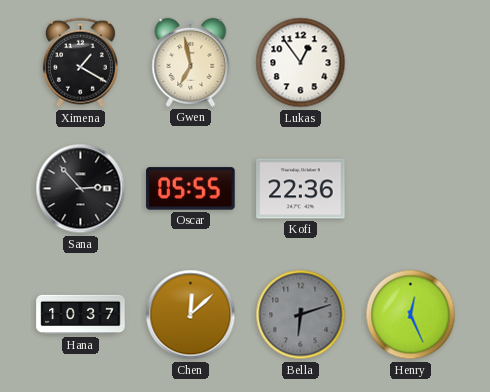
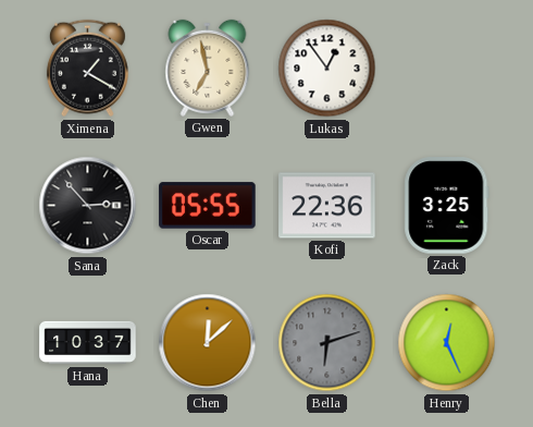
Zack: none -> 3:25 (447, 206)
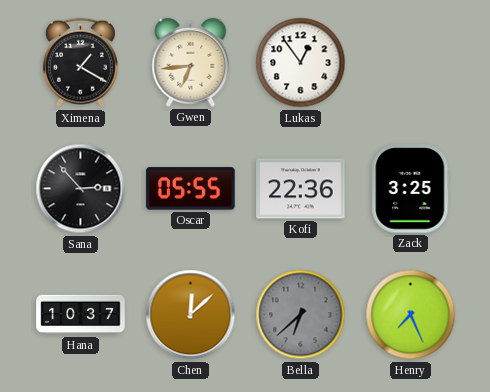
Gwen: 6:58 -> 6:44 (191, 62)
Bella: 6:12 -> 6:38 (301, 315)
Henry: 12:26 -> 7:26 (411, 315)
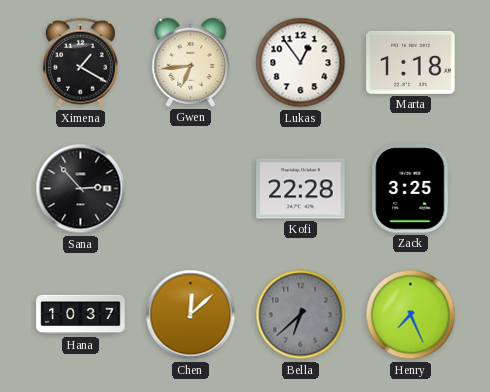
Marta: none -> 1:18 (411, 62)
Oscar: 05:55 -> none (191, 189)
Kofi: 22:36 -> 22:28 (301, 189)
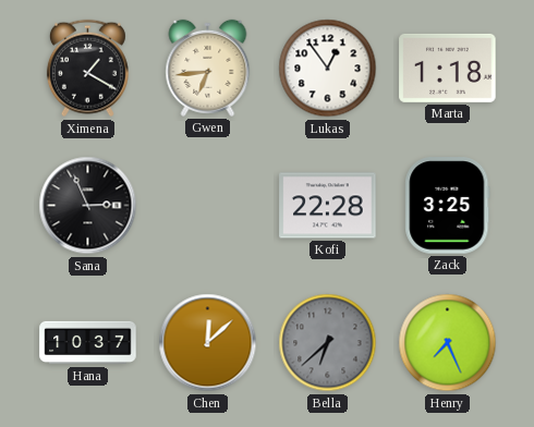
Sana: 2:53 -> 2:56 (88, 206)
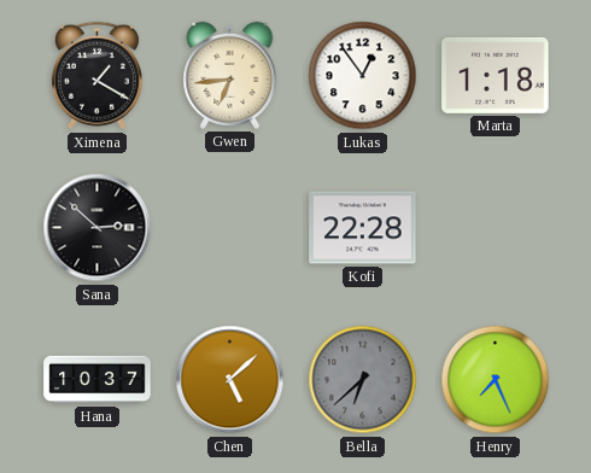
Sana: 2:56 -> 2:52 (98, 228)
Zack: 3:25 -> none (448, 206)
Chen: 12:08 -> 5:08 (230, 380)
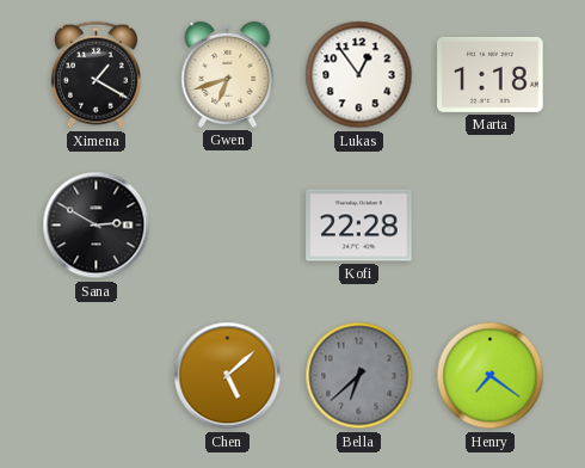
Gwen: 6:44 -> 6:42 (228, 74)
Sana: 2:52 -> 2:50 (97, 226)
Hana: 10:37 -> none (98, 380)
Henry: 7:26 -> 7:21 (491, 376)
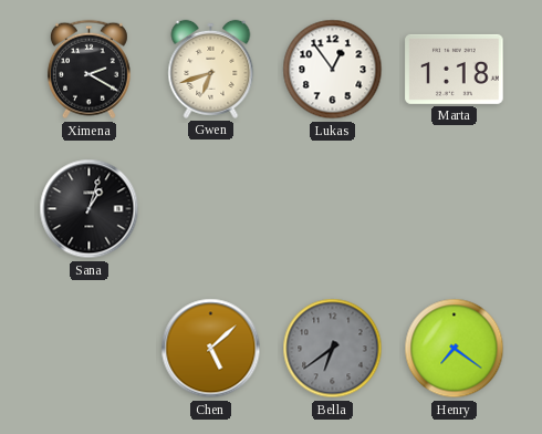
Ximena: 1:20 -> 2:20 (88, 70)
Sana: 2:50 -> 1:03 (90, 209)
Kofi: 22:28 -> none (359, 226)
Bella: 6:38 -> 6:39 (333, 349)
